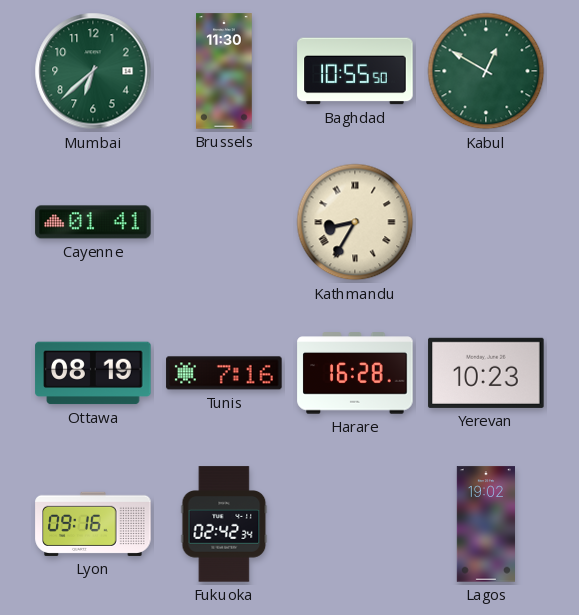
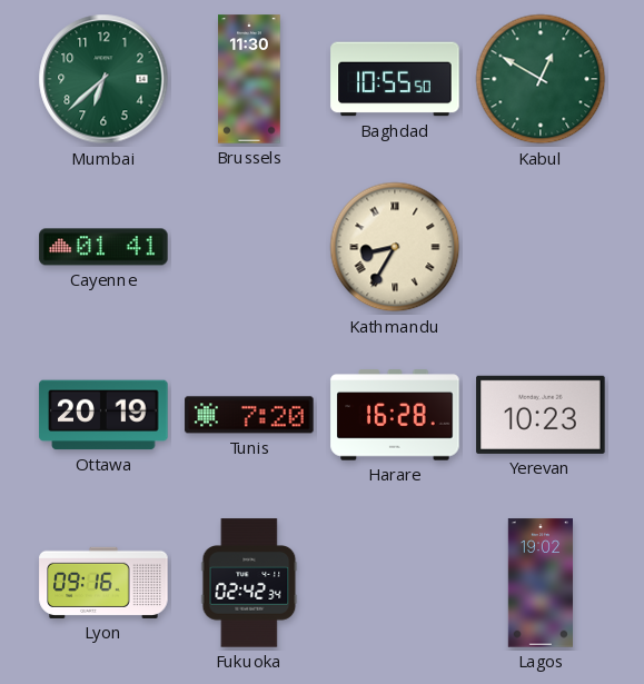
Ottawa: 08:19 -> 20:19 (103, 415)
Tunis: 7:16 -> 7:20 (249, 415)
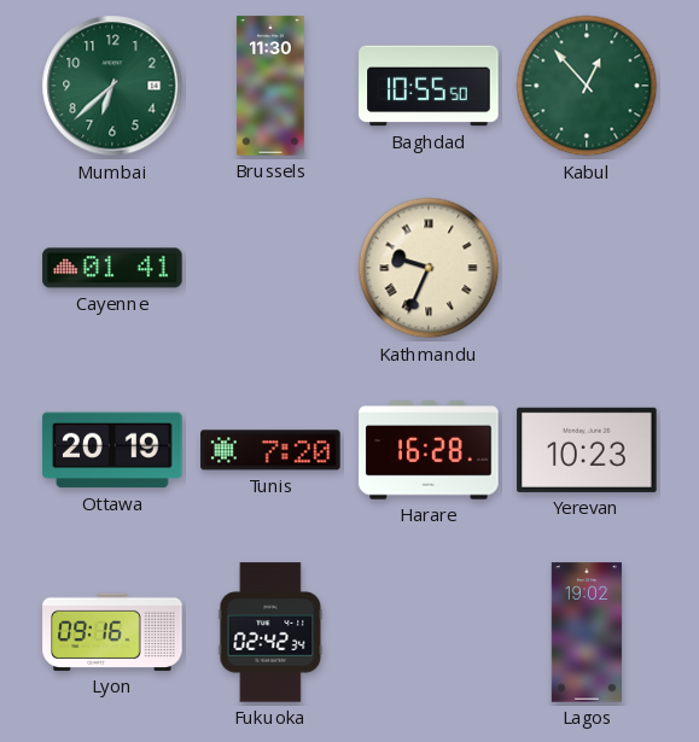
Kabul: 12:50 -> 12:53 (587, 86)
Kathmandu: 8:35 -> 9:34 (429, 268)
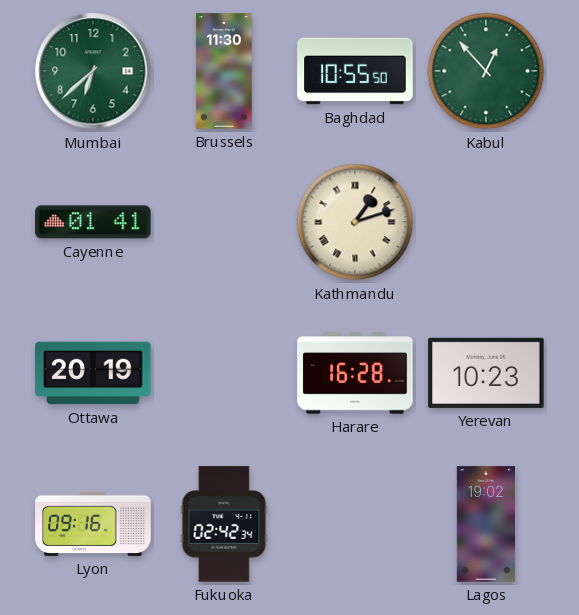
Kathmandu: 9:34 -> 1:12 (355, 222)
Tunis: 7:20 -> none (270, 450)
